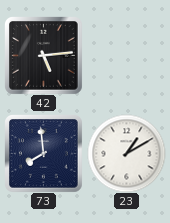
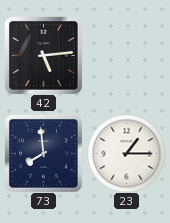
23: 1:10 -> 1:15 (126, 153)
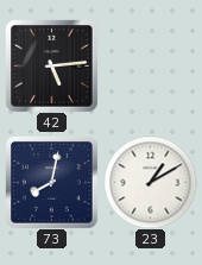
73: 7:59 -> 8:02 (52, 183)
23: 1:15 -> 1:10 (150, 182)
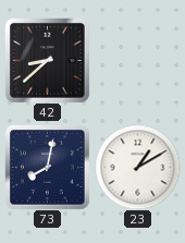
42: 5:14 -> 8:38 (48, 61)
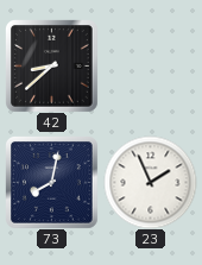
23: 1:10 -> 1:56 (150, 182)
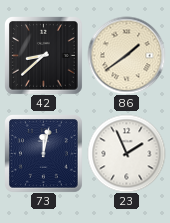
86: none -> 1:39 (126, 55)
73: 8:02 -> 12:02 (44, 154)
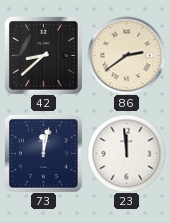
86: 1:39 -> 2:39 (126, 55)
23: 1:56 -> 11:59 (126, 153)
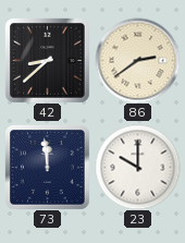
73: 12:02 -> 11:59 (48, 168)
23: 11:59 -> 10:00 (137, 167)
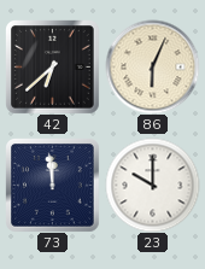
42: 8:38 -> 6:38 (53, 68)
86: 2:39 -> 6:04 (152, 66)
